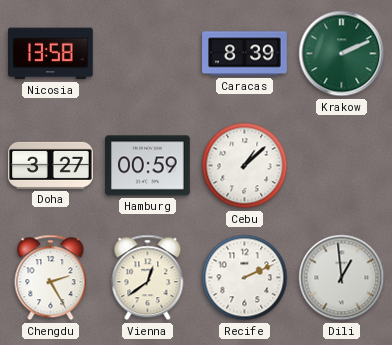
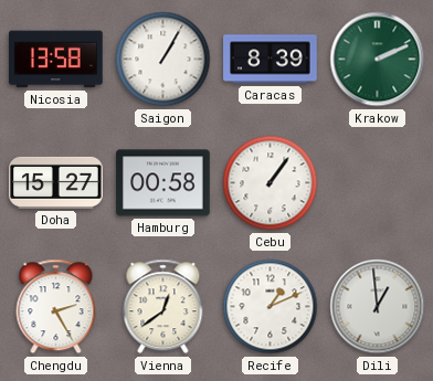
Saigon: none -> 1:05 (163, 60)
Doha: 3:27 -> 15:27 (56, 182)
Hamburg: 00:59 -> 00:58 (163, 183)
Cebu: 1:08 -> 1:06 (271, 183)
Recife: 2:11 -> 1:11 (271, 307)
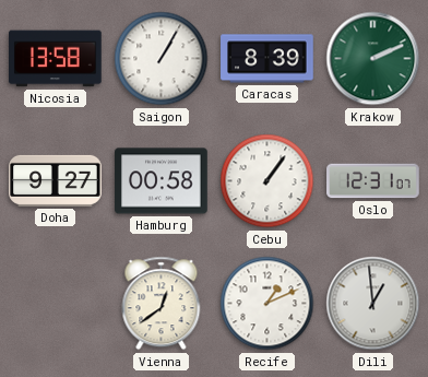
Doha: 15:27 -> 9:27 (56, 180)
Oslo: none -> 12:31 (373, 181)
Chengdu: 2:25 -> none (56, 307)
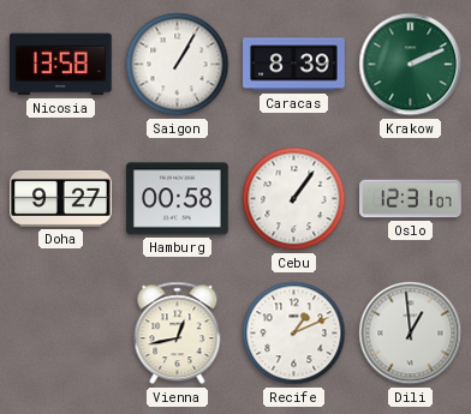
Vienna: 12:39 -> 12:43 (178, 334)
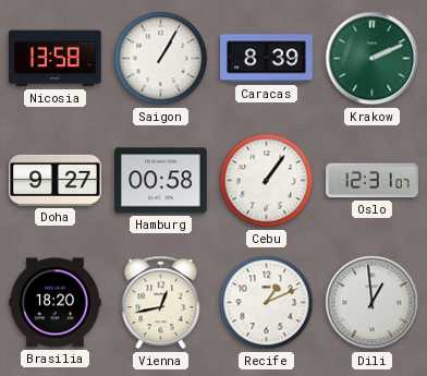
Brasilia: none -> 18:20 (56, 303)
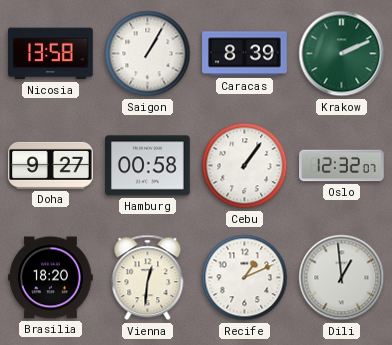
Oslo: 12:31 -> 12:32 (342, 166)
Vienna: 12:43 -> 12:31 (148, 278)
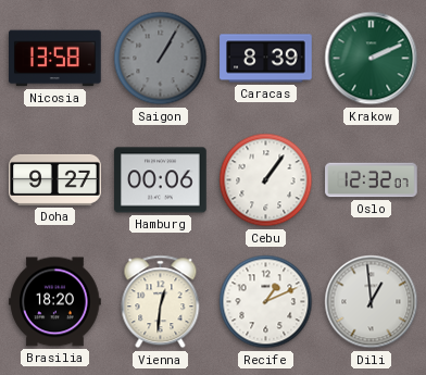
Saigon dial: white -> grey (161, 59)
Hamburg: 00:58 -> 00:06 (161, 180)
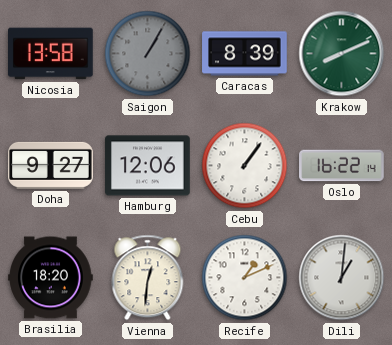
Krakow: 2:11 -> 8:11 (342, 54)
Hamburg: 00:06 -> 12:06 (148, 166)
Oslo: 12:32 -> 16:22 (342, 166)
Dili: 12:59 -> 1:01 (342, 278)
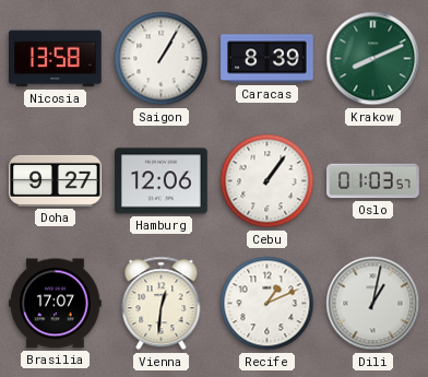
Saigon dial: grey -> white (162, 59)
Oslo: 16:22 -> 01:03 (373, 181)
Brasilia: 18:20 -> 17:07 (56, 304)
Dili: 1:01 -> 1:02 (373, 304)
